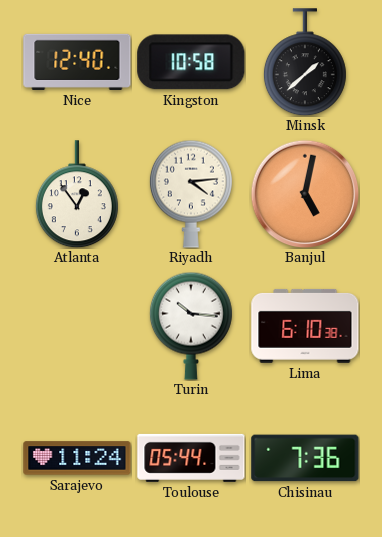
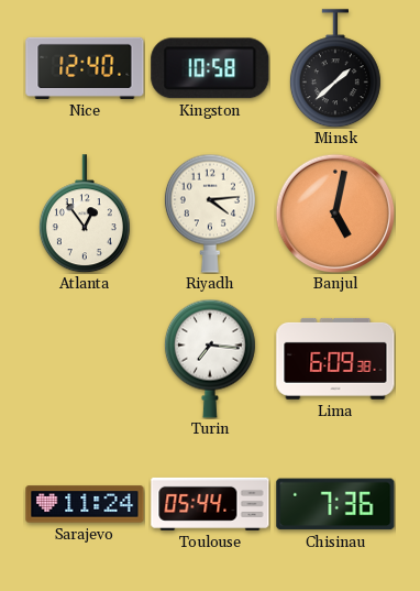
Turin: 10:16 -> 7:16 (210, 359)
Lima: 6:10 -> 6:09 (335, 359)
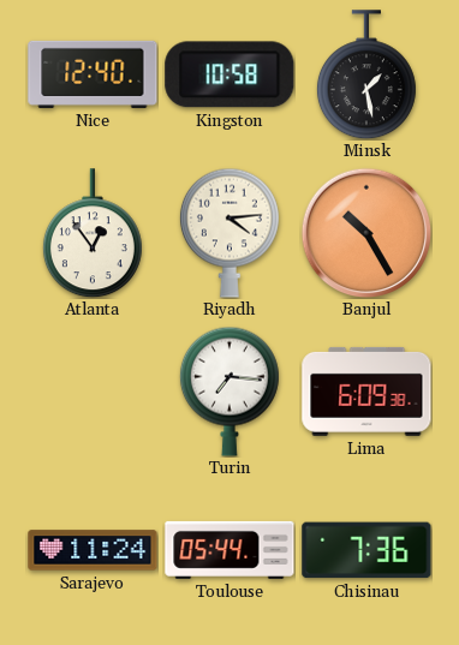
Minsk: 1:38 -> 1:28 (366, 74)
Banjul: 5:02 -> 10:25 (366, 233)
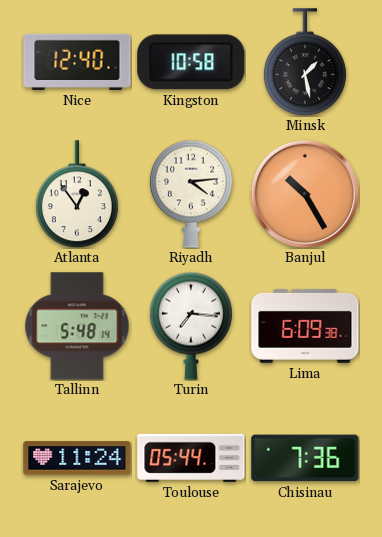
Tallinn: none -> 5:48 (77, 326)
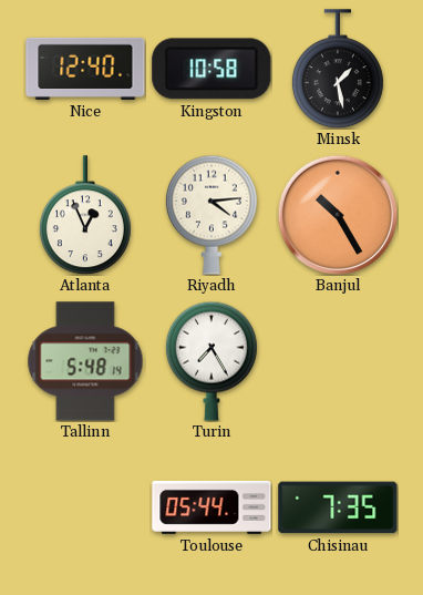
Atlanta: 12:54 -> 12:56 (85, 215)
Turin: 7:16 -> 7:25 (211, 361)
Lima: 6:09 -> none (305, 326)
Sarajevo: 11:24 -> none (77, 458)
Chisinau: 7:36 -> 7:35 (338, 507)
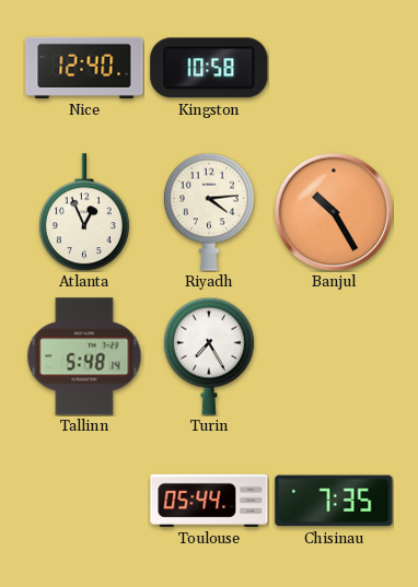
Minsk: 1:28 -> none (338, 69)
